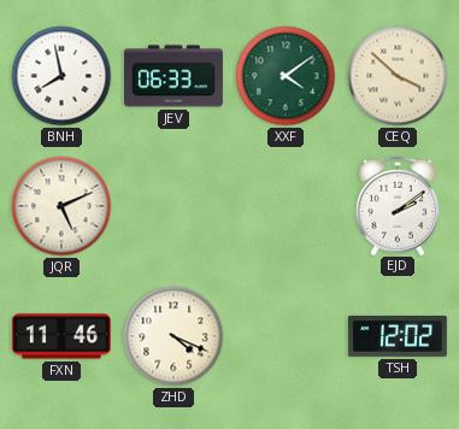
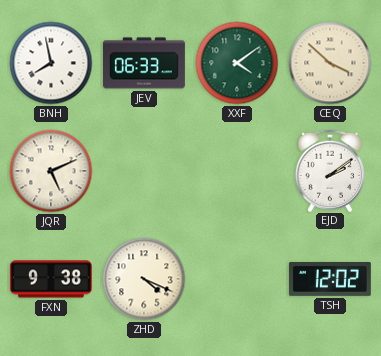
FXN: 11:46 -> 9:38 (51, 279)
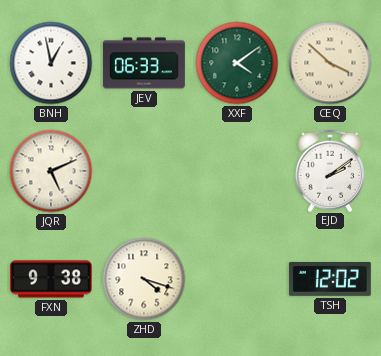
BNH: 7:58 -> 12:58 (51, 63)
ZHD: 4:19 -> 4:18 (144, 279)
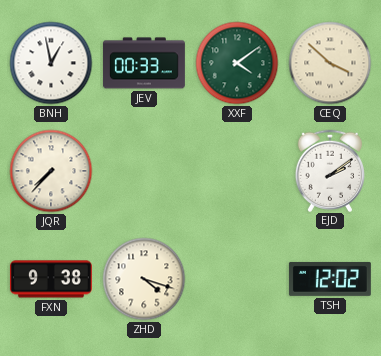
JEV: 06:33 -> 00:33 (144, 63)
JQR: 5:11 -> 7:37 (51, 171)
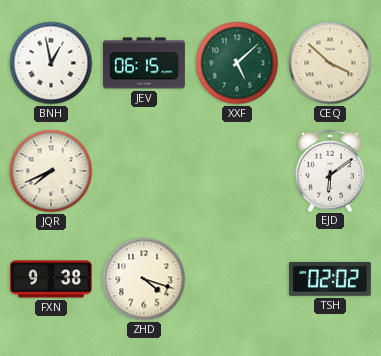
JEV: 00:33 -> 06:15 (144, 63)
XXF: 4:09 -> 5:08 (237, 63)
JQR: 7:37 -> 7:41 (51, 171)
EJD: 2:09 -> 6:09 (329, 170)
TSH: 12:02 -> 02:02 (330, 279)
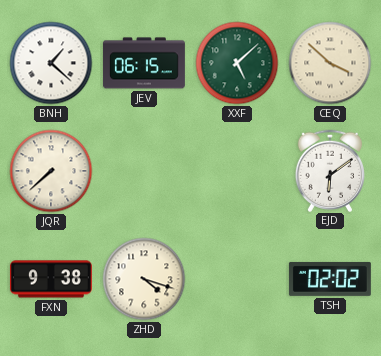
BNH: 12:58 -> 1:22 (51, 63)
JQR: 7:41 -> 7:38 (51, 171)
